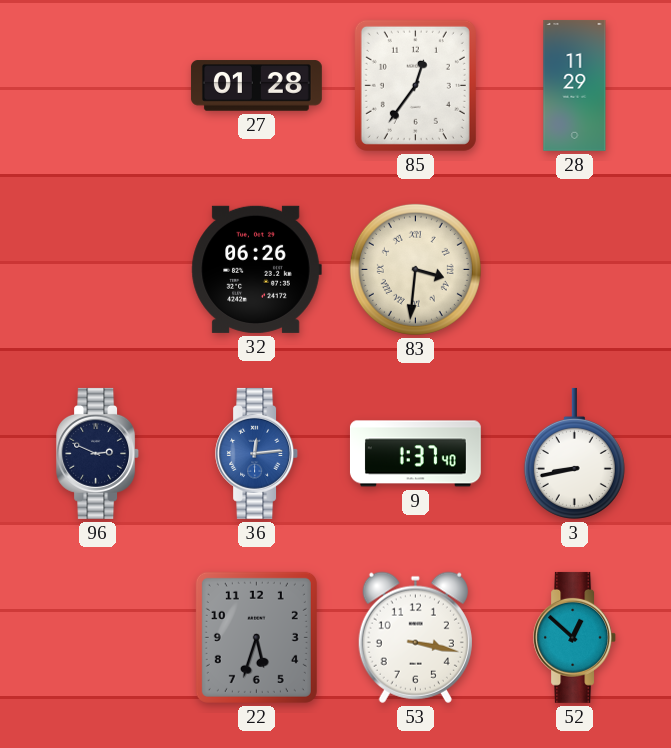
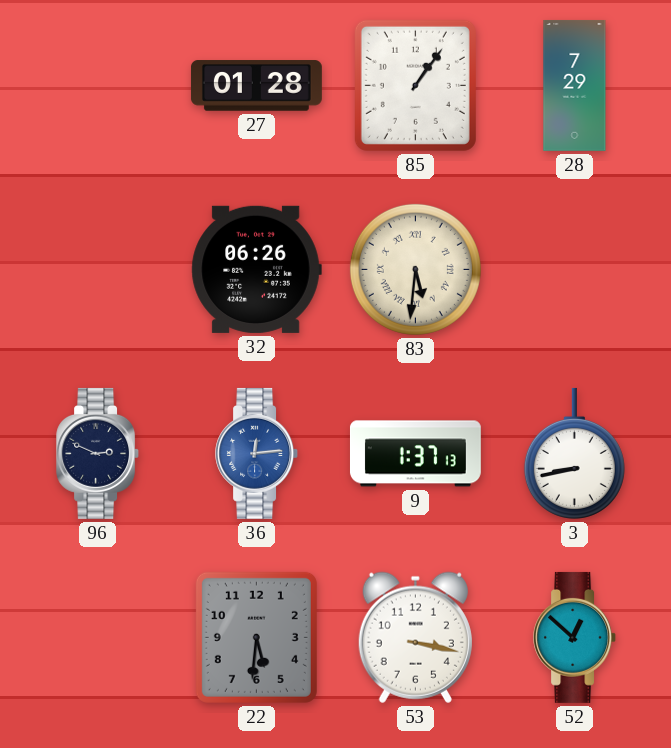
85: 12:36 -> 1:06 (415, 85)
28: 11:29 -> 7:29 (575, 85)
83: 3:31 -> 5:31 (415, 269)
9: 1:37:40 -> 1:37:13 (415, 454)
22: 5:33 -> 5:31 (256, 637)
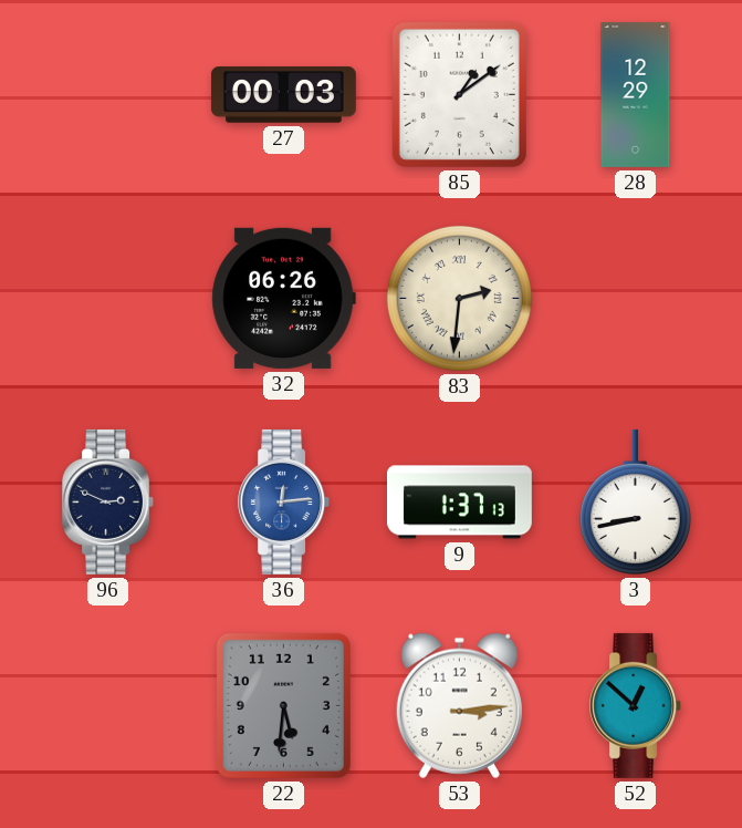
27: 01:28 -> 00:03 (283, 95)
85: 1:06 -> 1:09 (459, 94)
28: 7:29 -> 12:29 (636, 94)
83: 5:31 -> 2:31 (459, 298)
53: 3:17 -> 3:14 (459, 705)
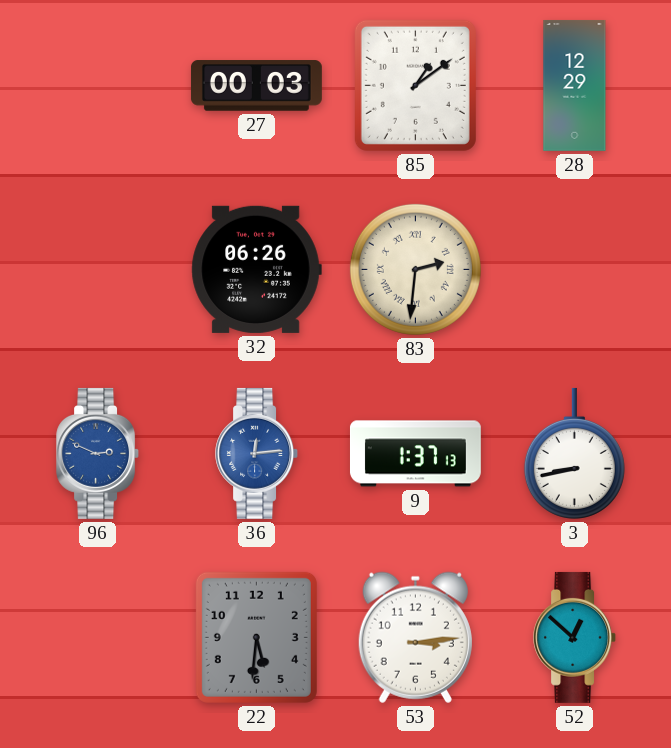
96 dial: navy -> blue (98, 453)
